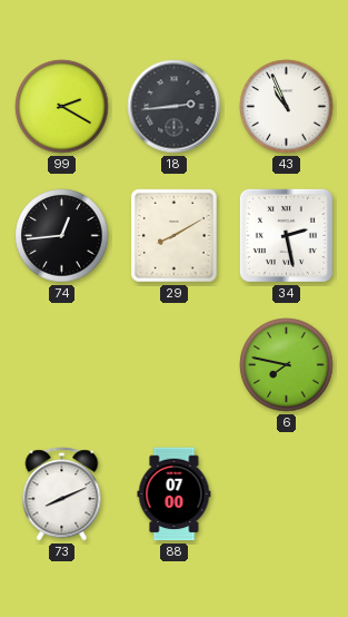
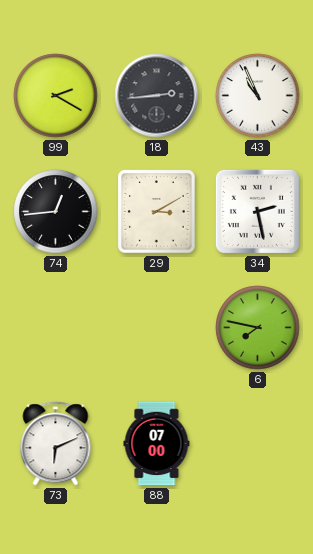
29: 8:10 -> 3:10 (157, 212)
73: 8:11 -> 6:11 (56, 444)
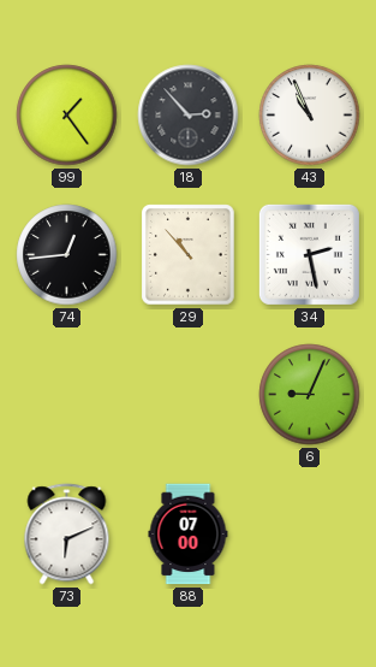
99: 2:20 -> 1:24 (67, 116)
18: 2:44 -> 2:53 (189, 116)
29: 3:10 -> 10:53 (189, 255)
6: 7:47 -> 9:04 (310, 395)
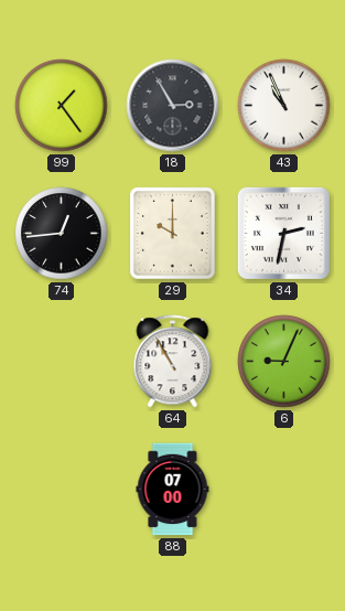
18: 2:53 -> 2:55 (173, 106)
29: 10:53 -> 10:00 (173, 234)
34: 2:28 -> 2:32 (283, 233)
64: none -> 10:55 (173, 362)
73: 6:11 -> none (67, 535)
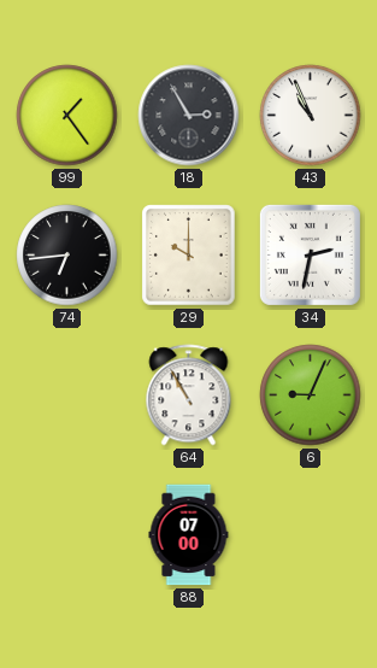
74: 12:44 -> 6:44 (67, 256)
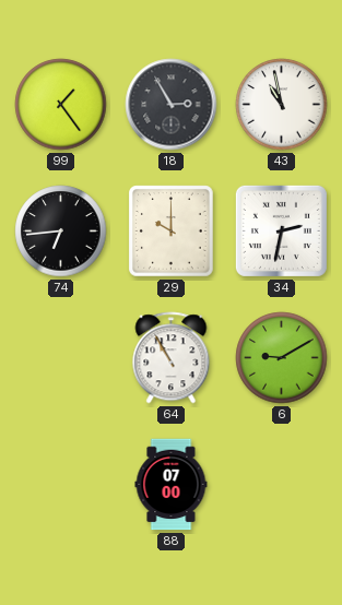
43: 10:56 -> 10:58 (282, 105)
6: 9:04 -> 9:10 (282, 358)
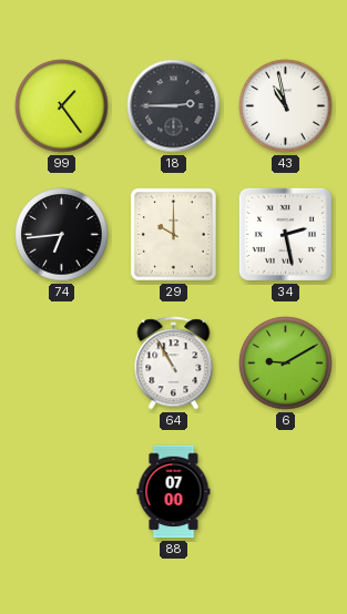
18: 2:55 -> 2:45 (174, 106)
34: 2:32 -> 2:28 (285, 234)
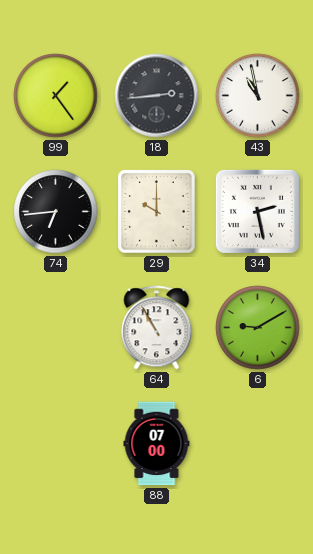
18: 2:45 -> 2:44 (157, 96)
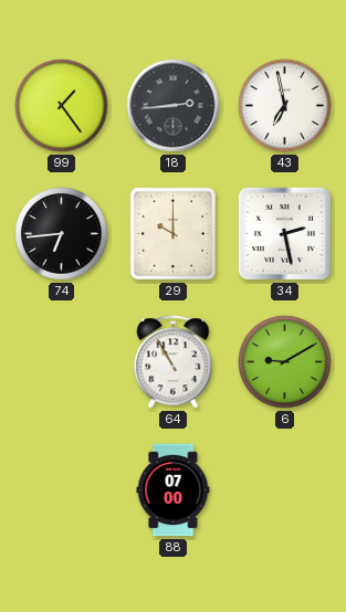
43: 10:58 -> 6:58 (285, 106)
